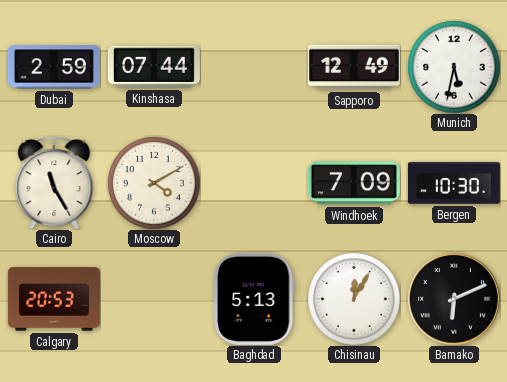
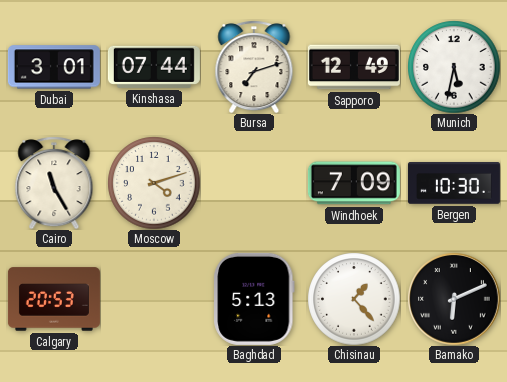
Dubai: 2:59 -> 3:01 (54, 67)
Bursa: none -> 7:12 (254, 67)
Moscow: 4:10 -> 4:12 (154, 183)
Chisinau: 12:05 -> 1:23 (354, 299)
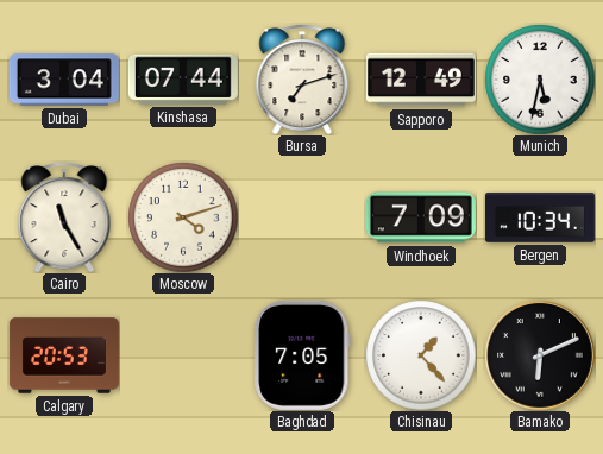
Dubai: 3:01 -> 3:04 (64, 80)
Bergen: 10:30 -> 10:34 (540, 217)
Baghdad: 5:13 -> 7:05 (302, 355)
